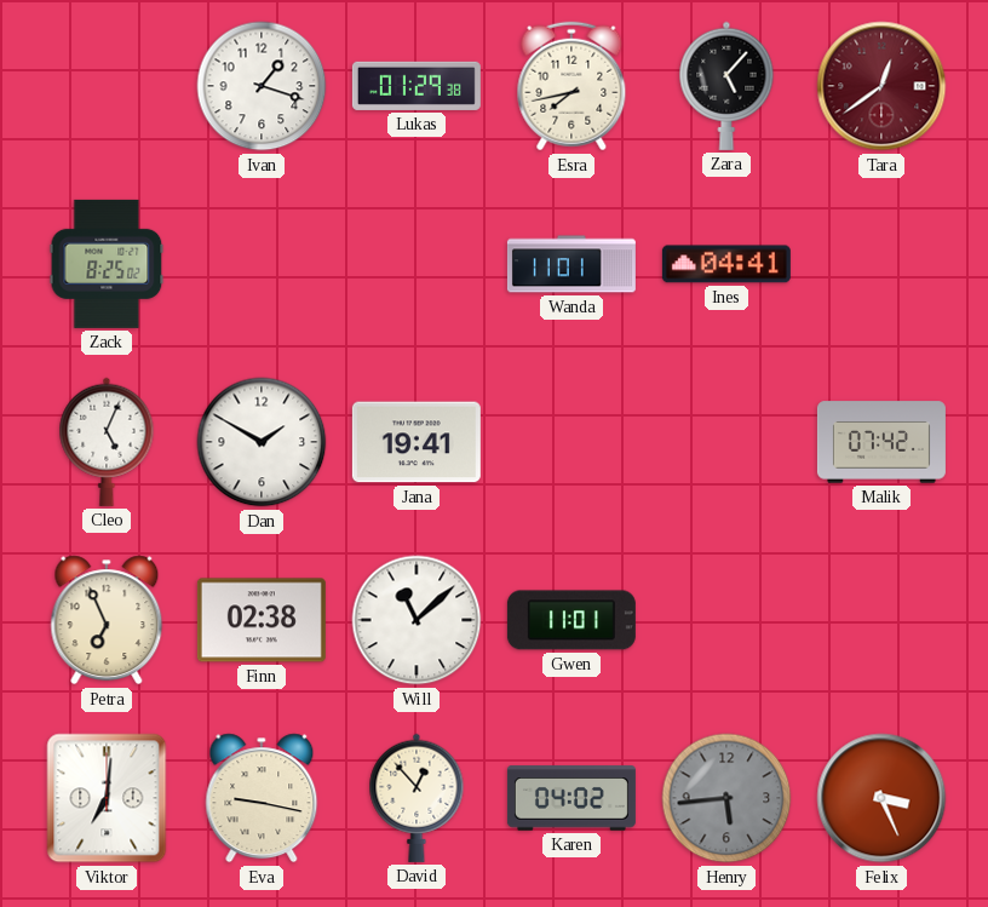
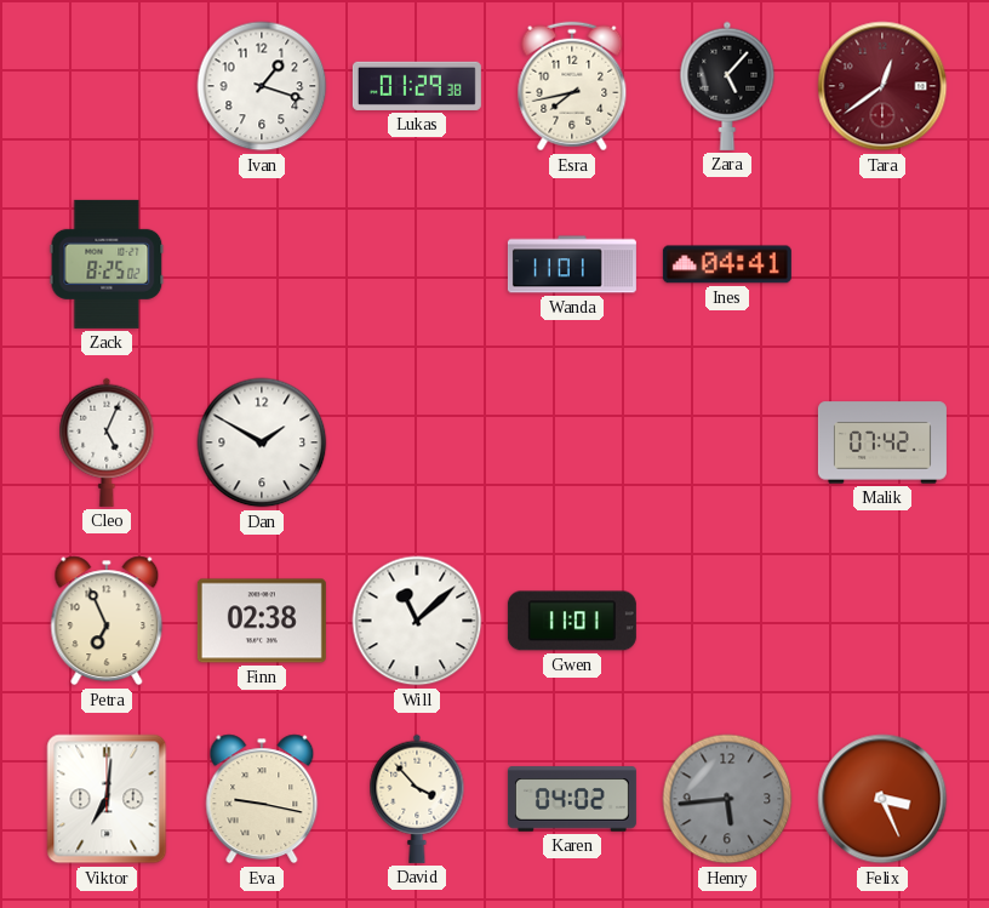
Jana: 19:41 -> none (417, 442)
David: 12:53 -> 3:53 (417, 799)
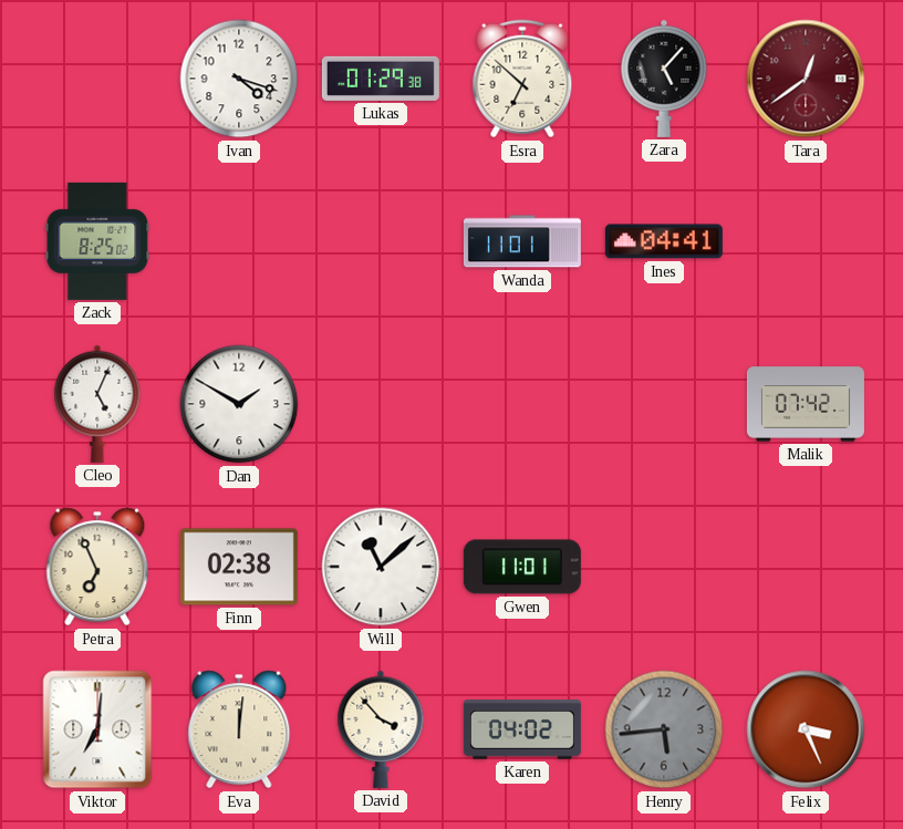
Ivan: 1:18 -> 4:18 (239, 79)
Esra: 7:43 -> 6:52 (522, 79)
Eva: 9:17 -> 12:01 (239, 729)
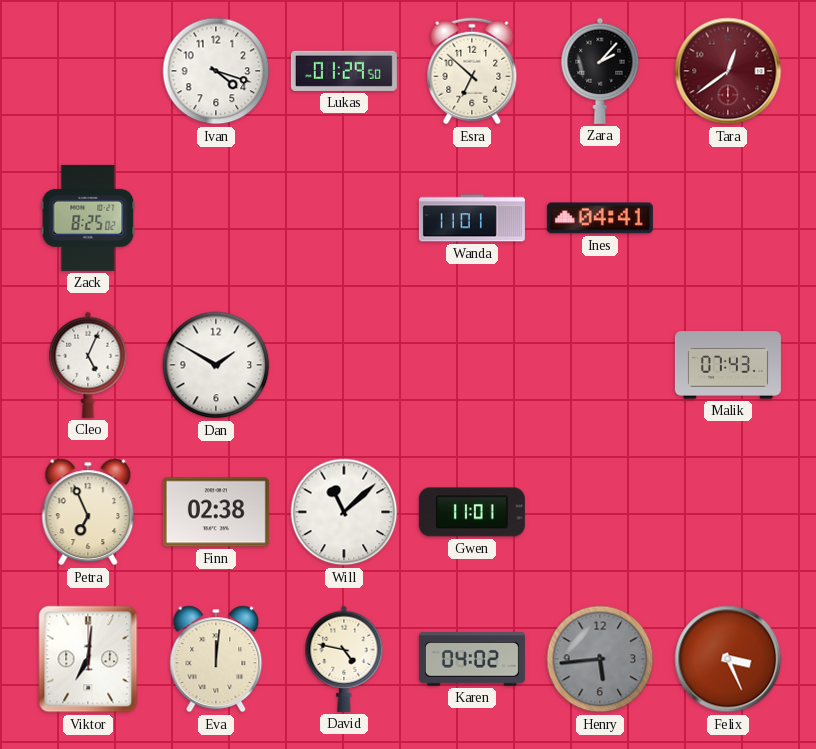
Lukas: 01:29:38 -> 01:29:50 (344, 71)
Zara: 5:07 -> 2:07 (600, 71)
Malik: 07:42 -> 07:43 (728, 365)
David: 3:53 -> 4:47 (344, 659)
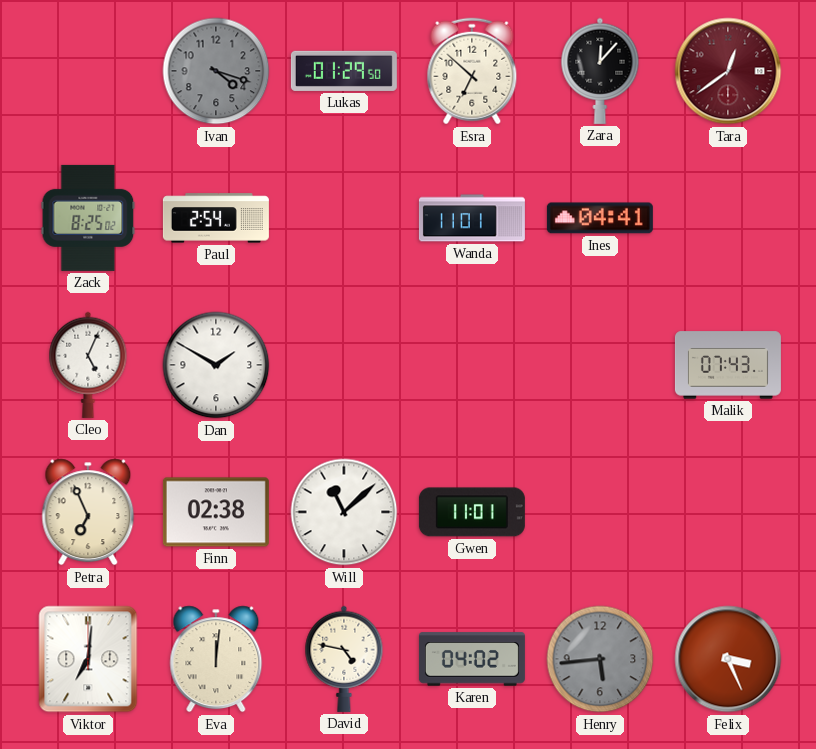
Ivan dial: white -> grey (216, 71)
Zara: 2:07 -> 12:07 (600, 71)
Paul: none -> 2:54 (216, 218)
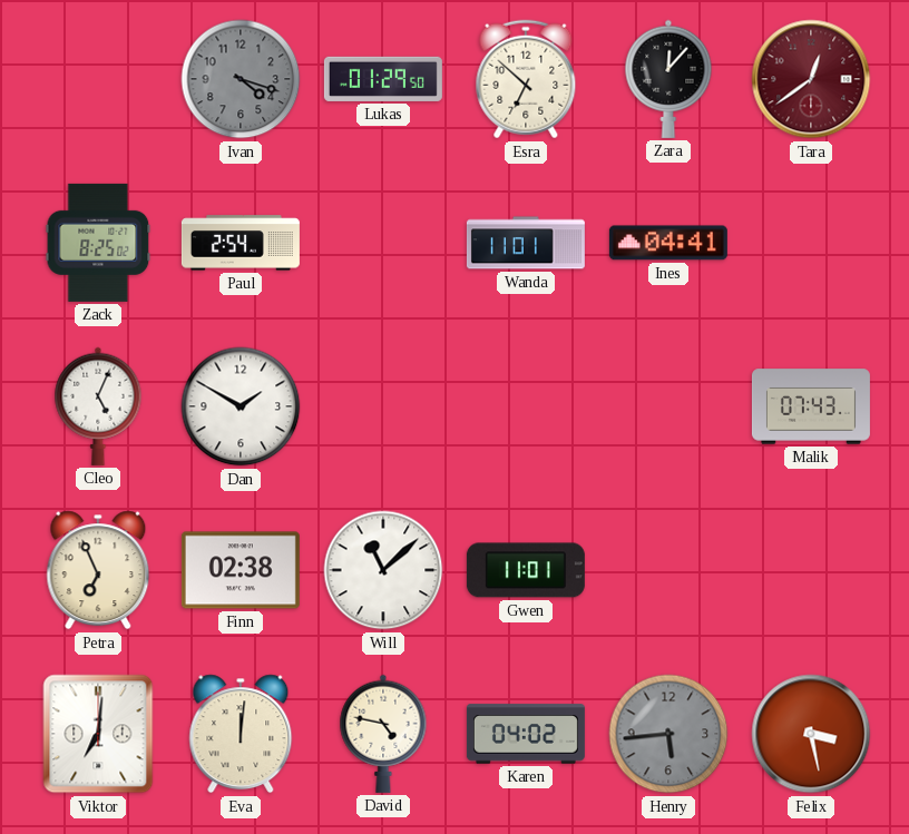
Felix: 3:26 -> 3:28 (811, 734)
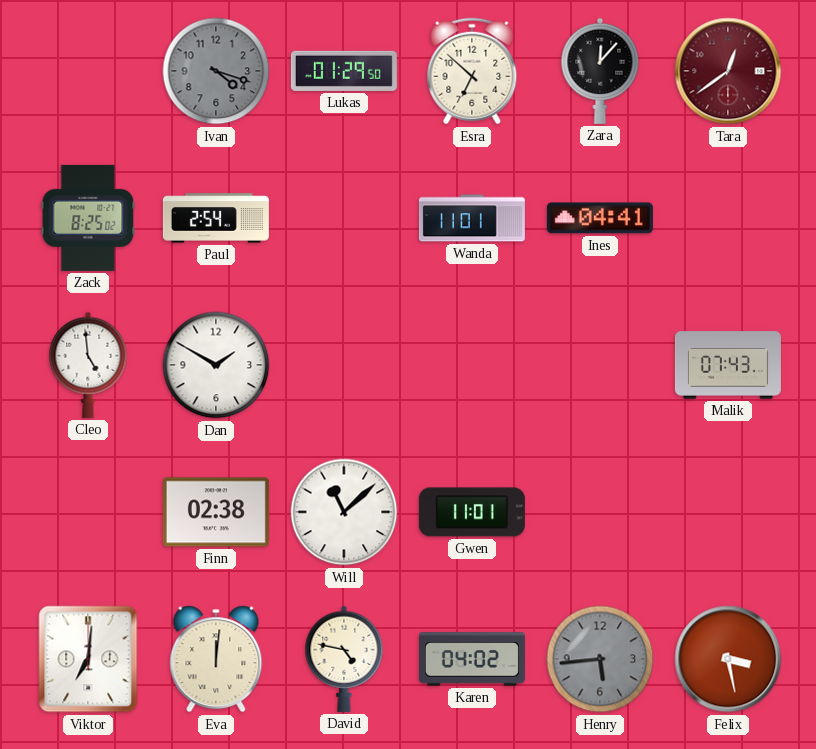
Cleo: 5:04 -> 4:59 (88, 365)
Petra: 6:56 -> none (98, 570)
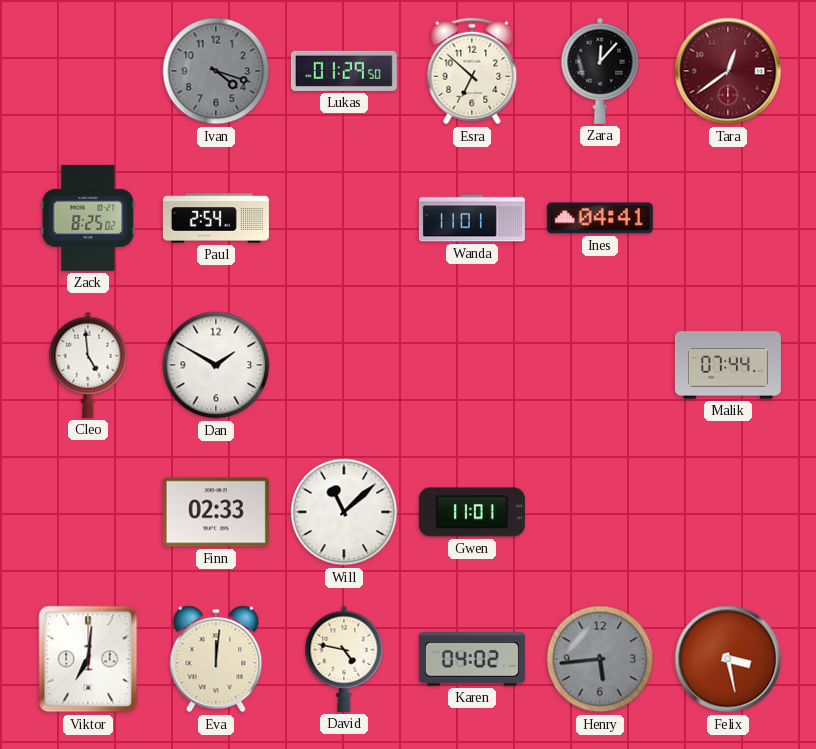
Malik: 07:43 -> 07:44 (728, 365)
Finn: 02:38 -> 02:33 (216, 512)
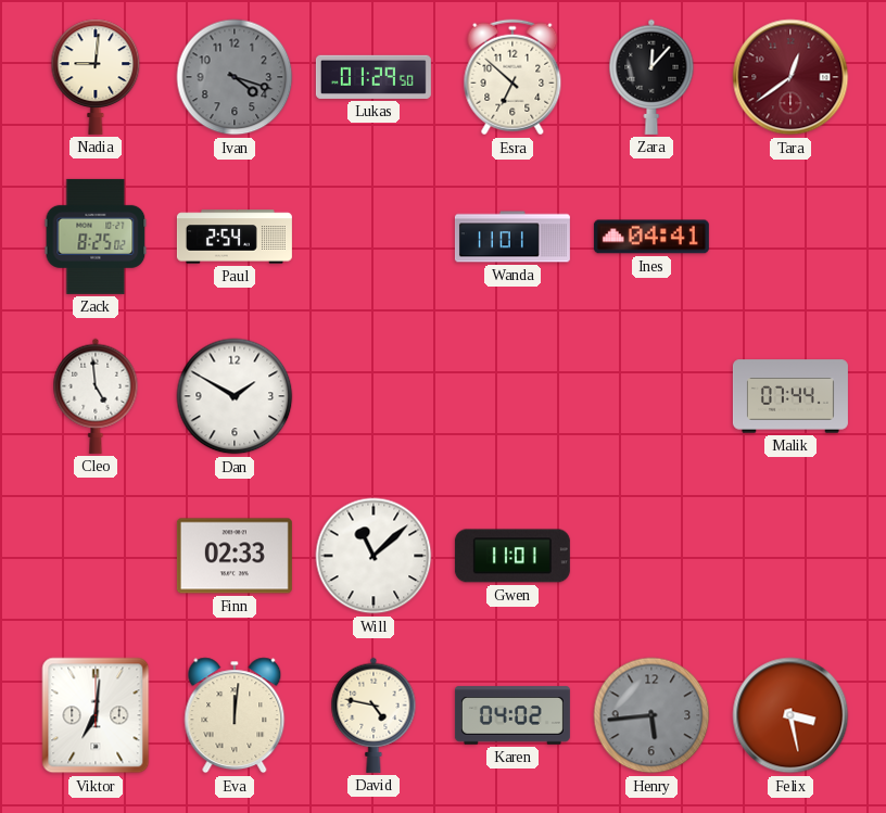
Nadia: none -> 9:01 (96, 77)
